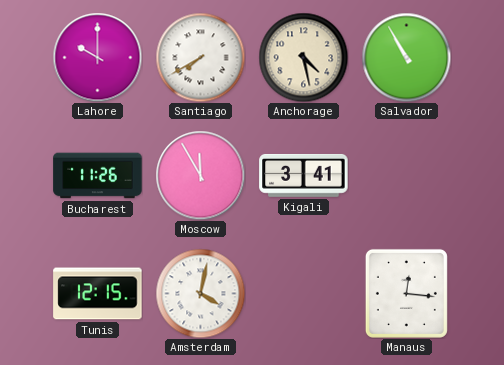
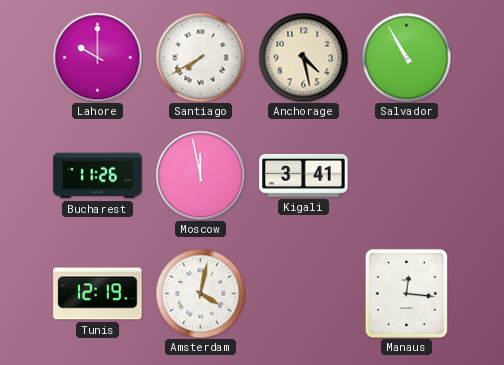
Moscow: 11:55 -> 11:58 (200, 175)
Tunis: 12:15 -> 12:19 (98, 294)
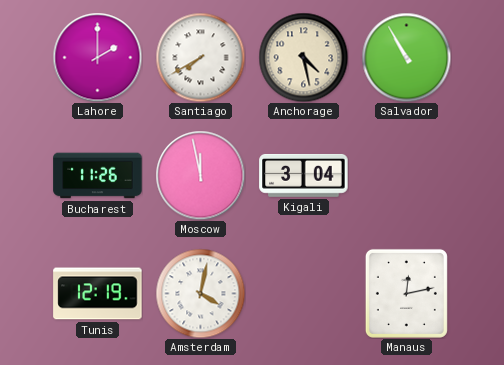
Lahore: 10:00 -> 2:00 (97, 57)
Kigali: 3:41 -> 3:04 (304, 175)
Manaus: 12:16 -> 12:13 (406, 293)
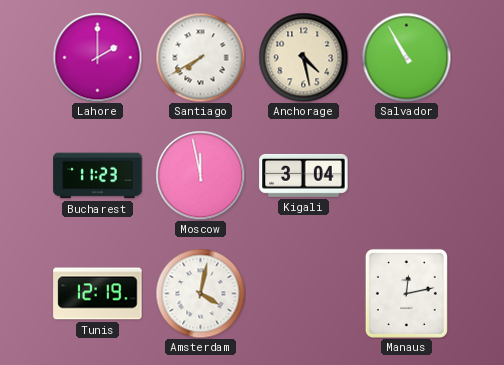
Bucharest: 11:26 -> 11:23 (98, 176)
